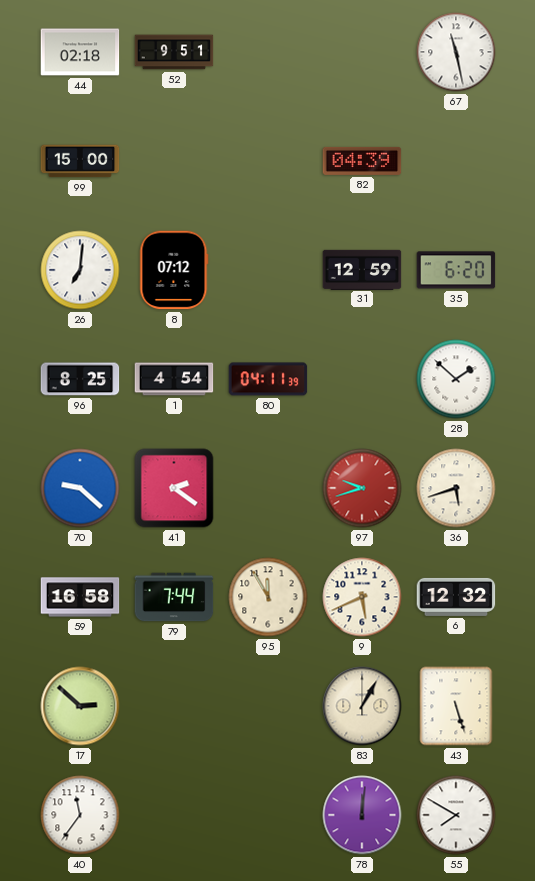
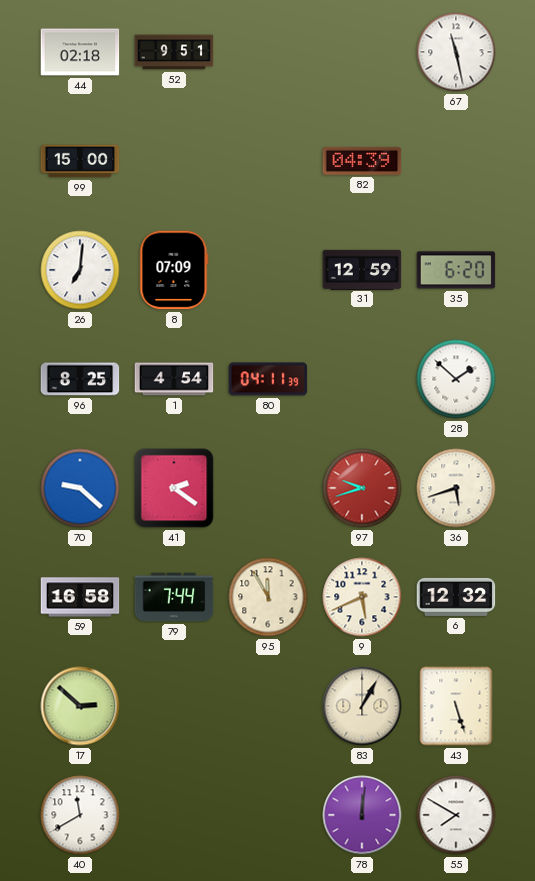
8: 07:12 -> 07:09 (174, 270)
40: 11:36 -> 11:40 (80, 815)
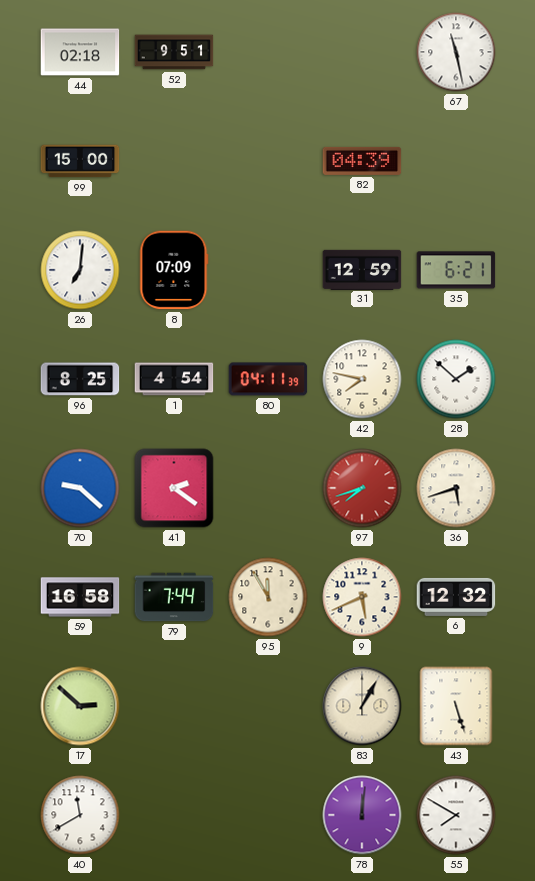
35: 6:20 -> 6:21 (456, 270)
42: none -> 7:47 (362, 379)
97: 9:42 -> 7:42 (362, 488)
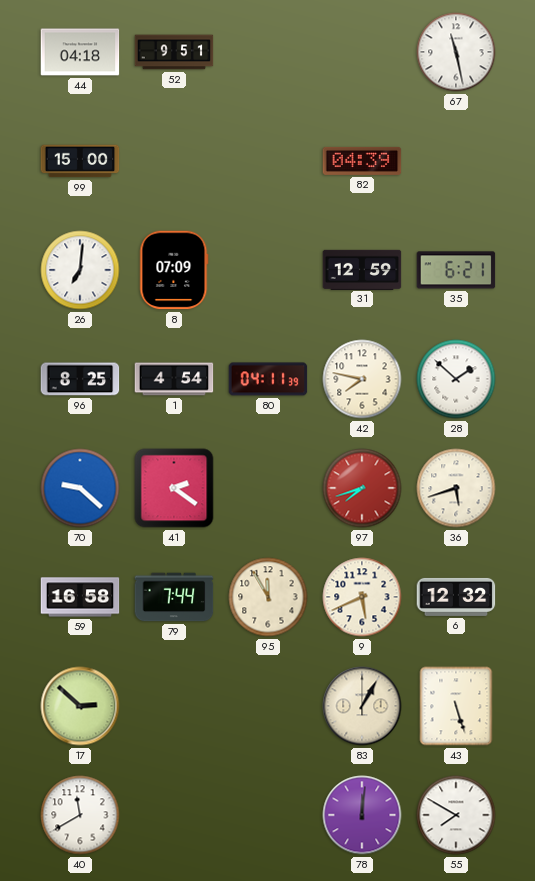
44: 02:18 -> 04:18 (80, 52)
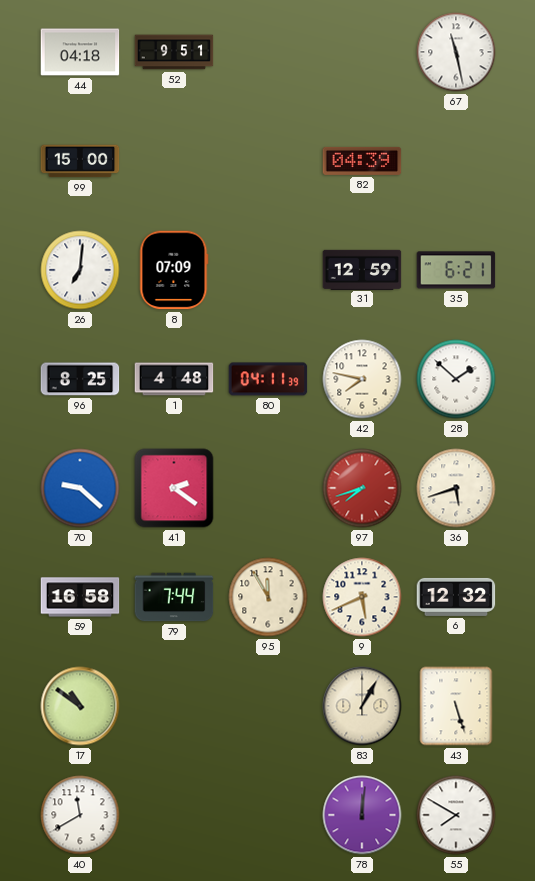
1: 4:54 -> 4:48 (174, 379)
17: 2:52 -> 10:51 (80, 706)
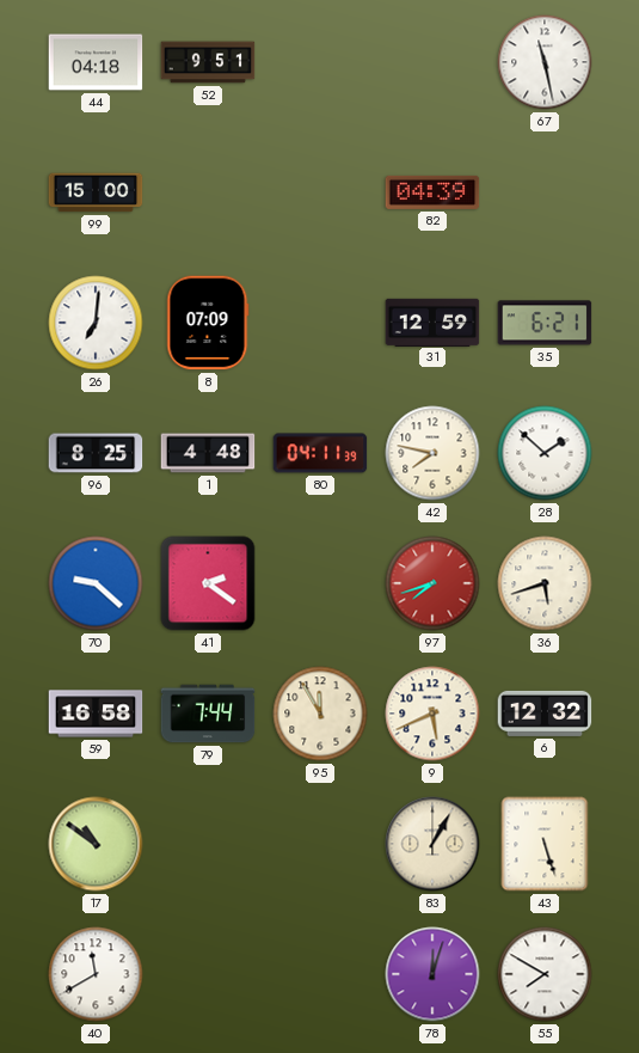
78: 12:01 -> 12:03 (432, 974)
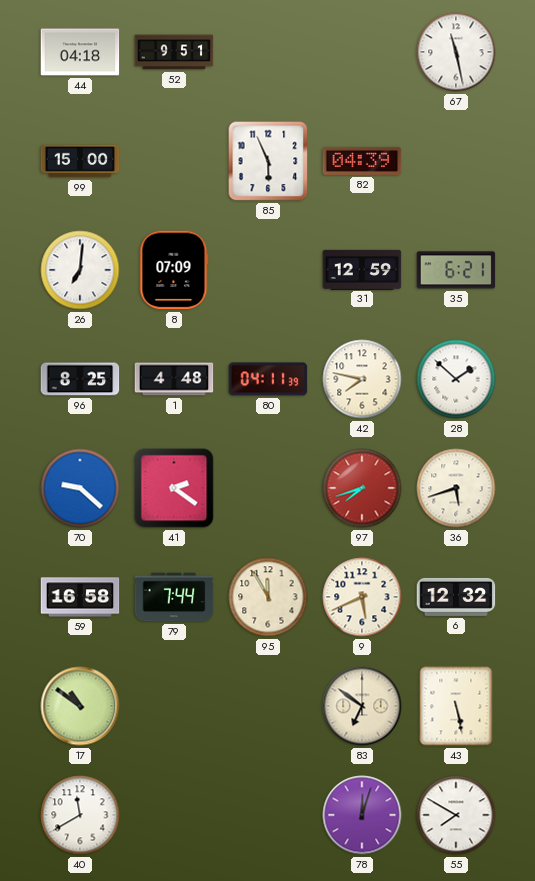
85: none -> 5:56 (268, 161)
83: 1:05 -> 6:51 (362, 706)
43: 5:27 -> 5:28 (456, 706)
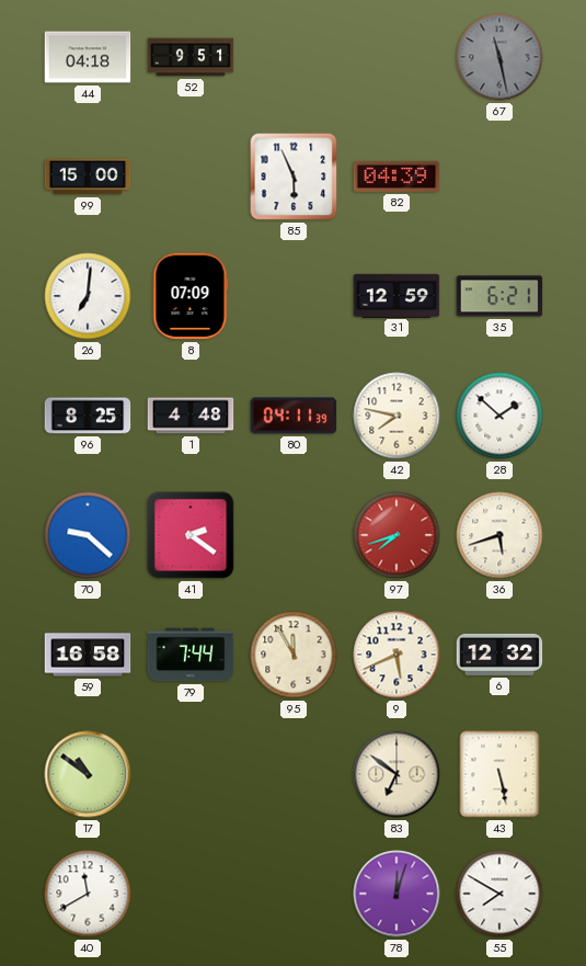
67 dial: white -> grey (499, 57)
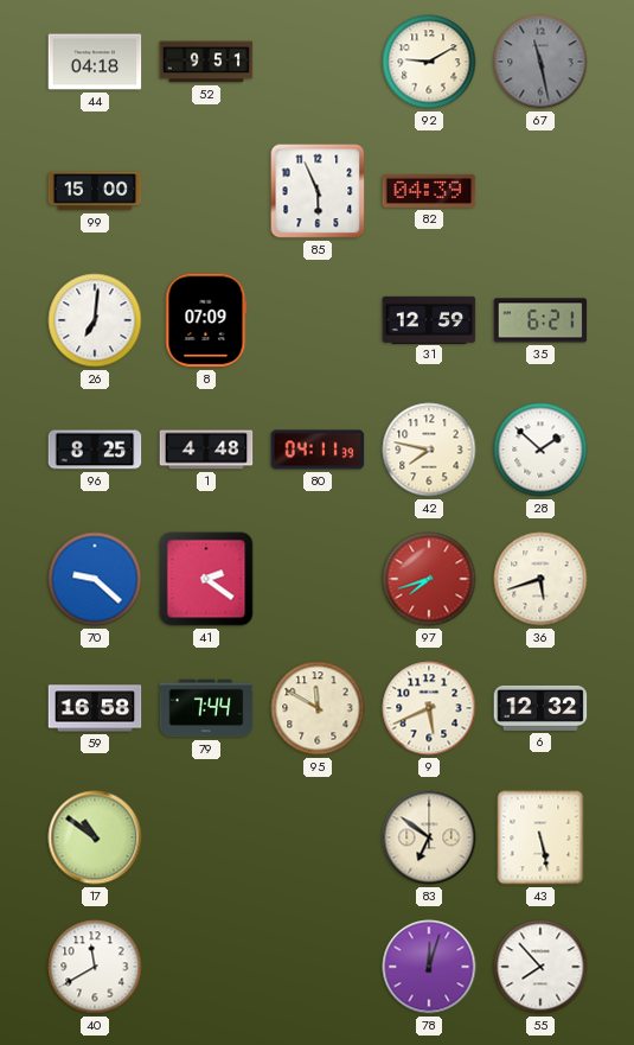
92: none -> 9:10 (429, 62)
95: 11:55 -> 11:50 (318, 708)
55: 7:50 -> 7:53 (540, 967)
